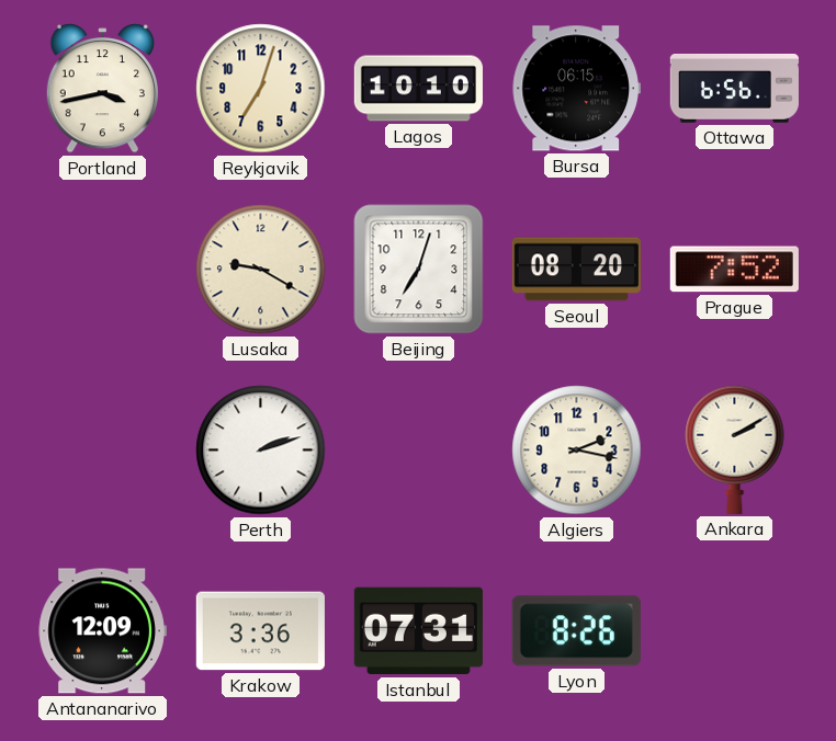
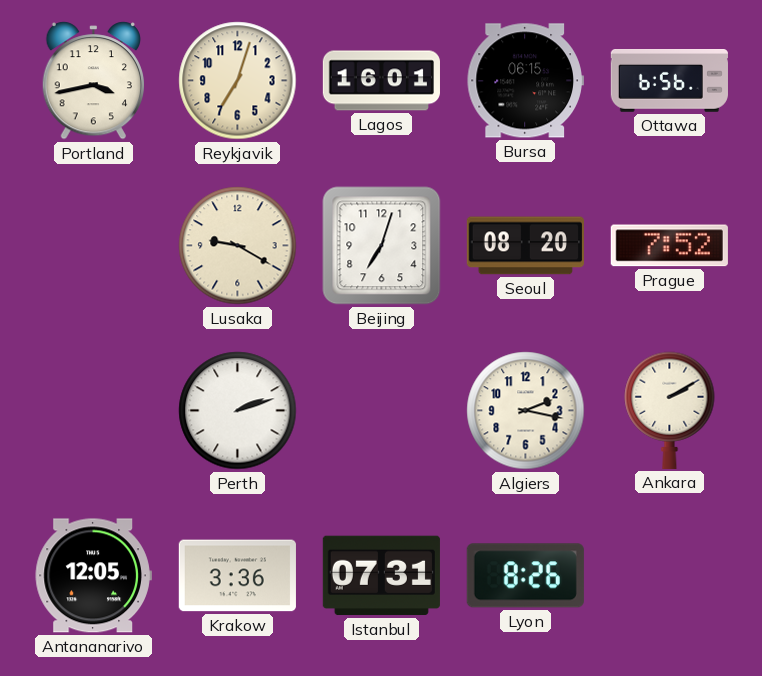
Lagos: 10:10 -> 16:01 (381, 81)
Antananarivo: 12:09 -> 12:05 (93, 576)
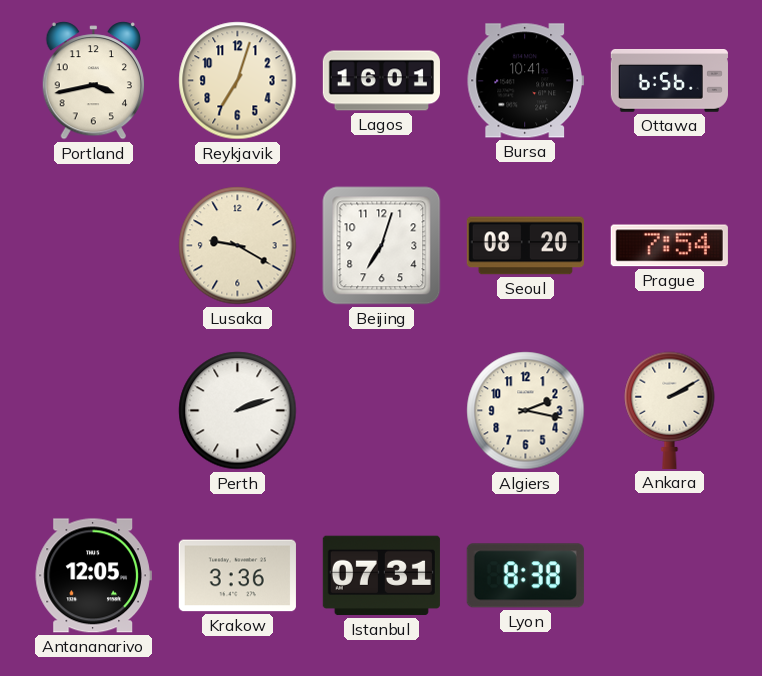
Bursa: 06:15 -> 10:41 (525, 81)
Prague: 7:52 -> 7:54 (669, 246)
Lyon: 8:26 -> 8:38 (525, 576)
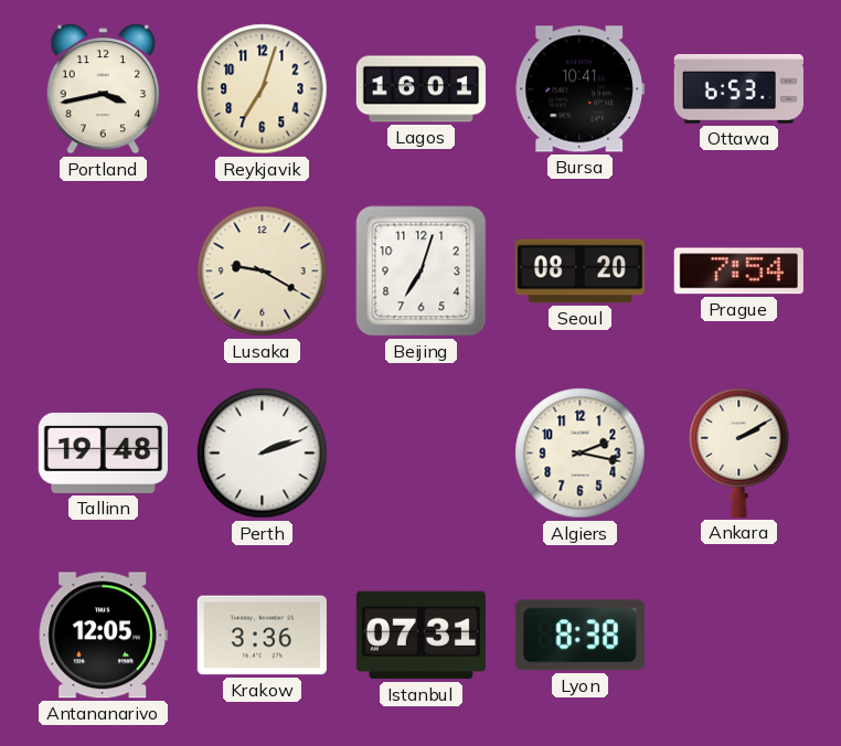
Ottawa: 6:56 -> 6:53 (738, 89)
Tallinn: none -> 19:48 (103, 452)
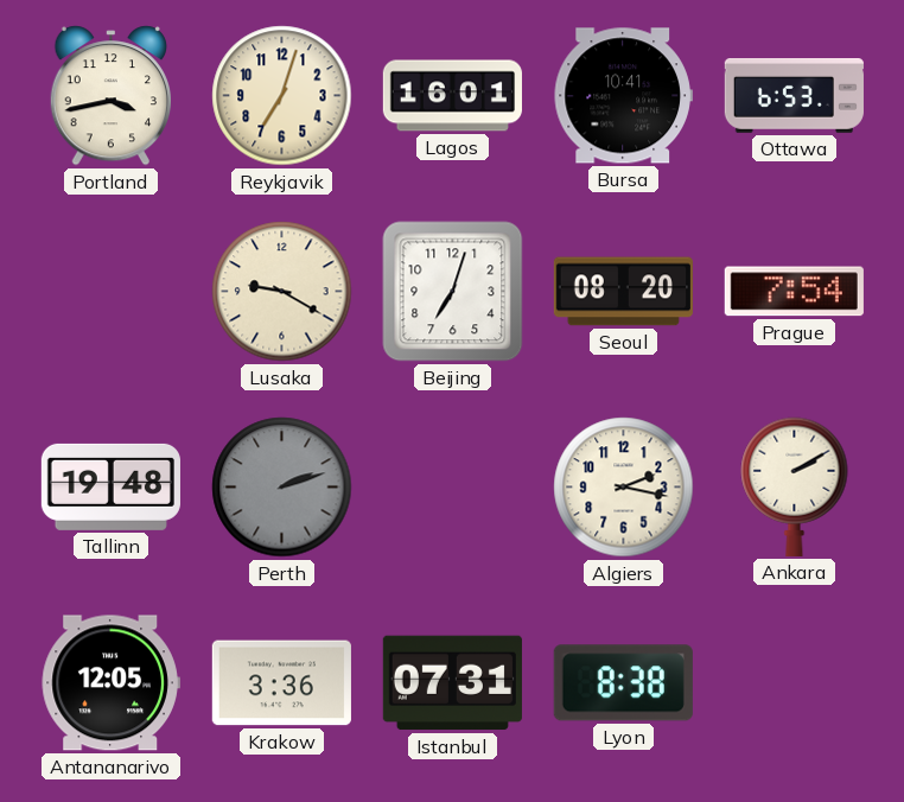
Perth dial: white -> grey (282, 488)
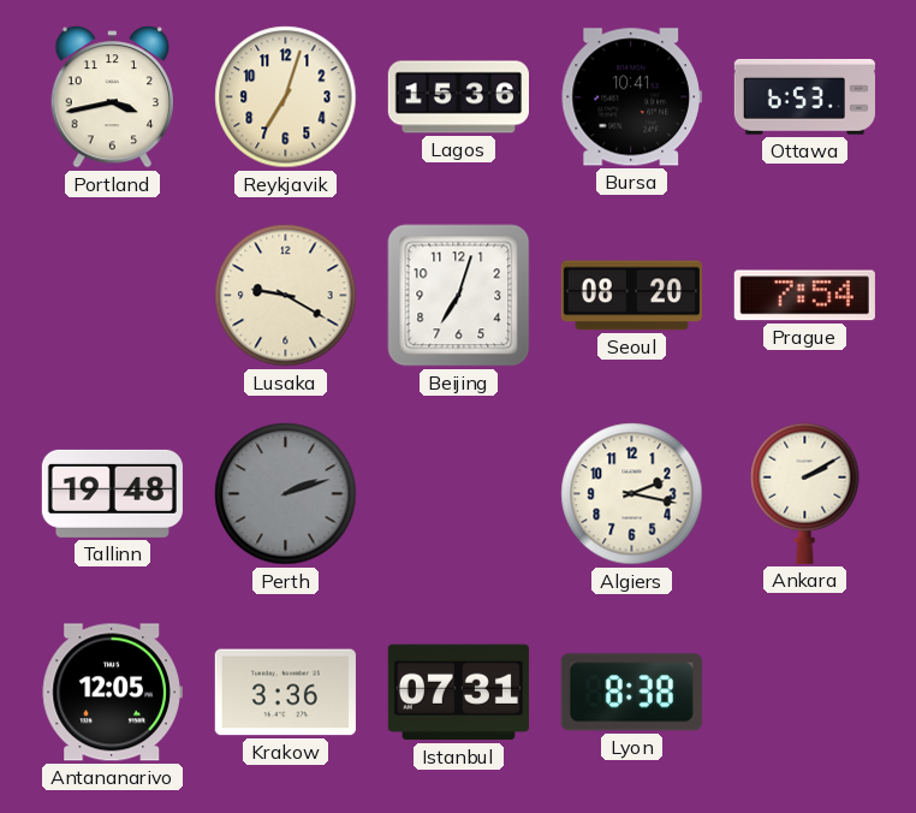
Lagos: 16:01 -> 15:36 (458, 97)
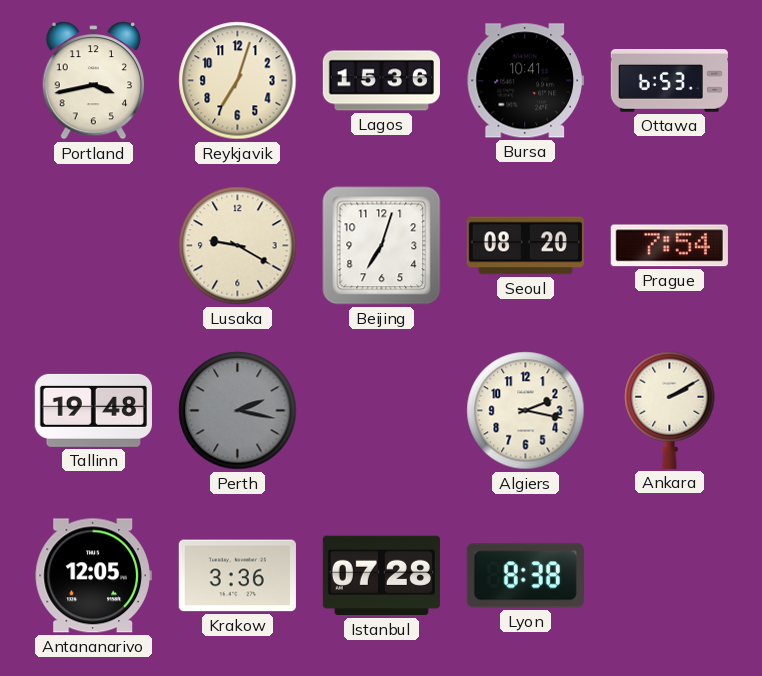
Perth: 2:12 -> 2:17 (238, 411)
Istanbul: 07:31 -> 07:28 (381, 576)
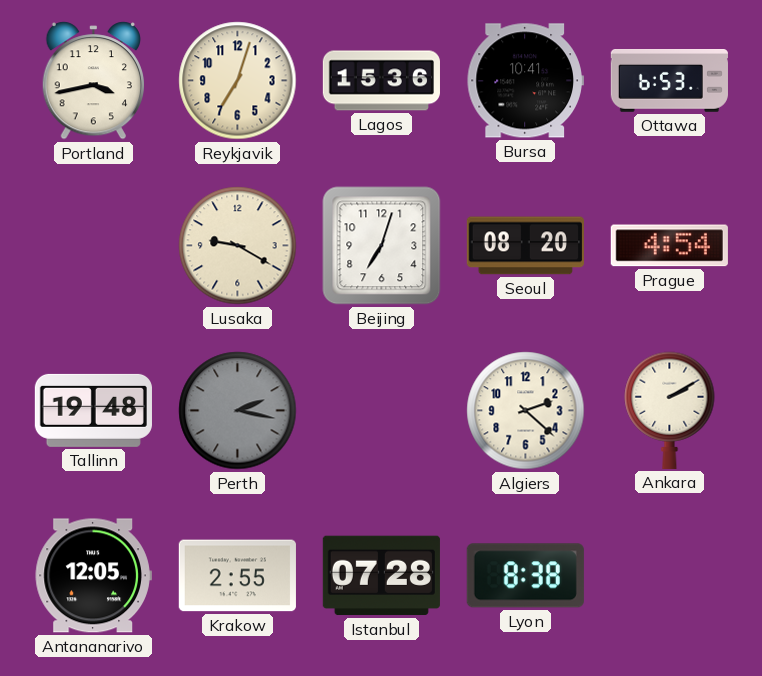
Prague: 7:54 -> 4:54 (669, 246)
Algiers: 2:17 -> 2:22 (526, 411)
Krakow: 3:36 -> 2:55 (237, 576)
